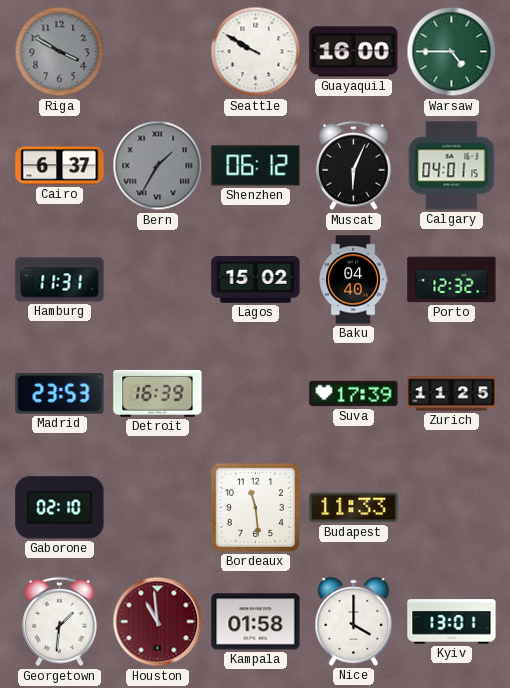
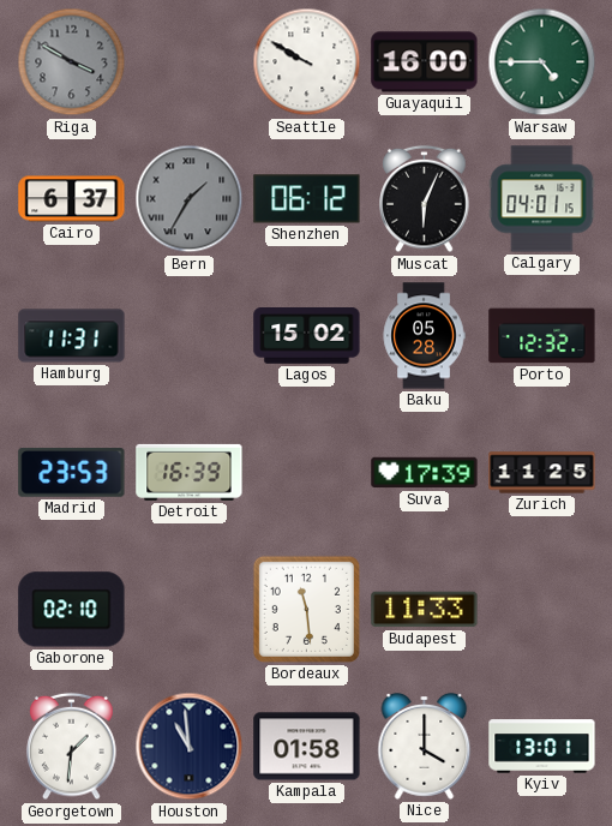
Baku: 04:40 -> 05:28 (424, 336)
Houston dial: burgundy -> navy (190, 747)
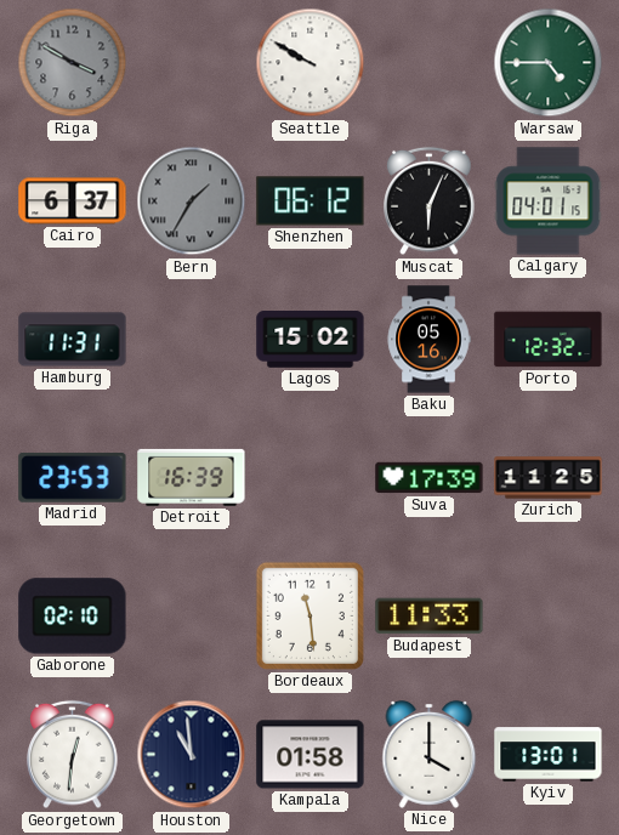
Guayaquil: 16:00 -> none (425, 62)
Baku: 05:28 -> 05:16 (428, 340)
Georgetown: 1:31 -> 12:31 (73, 755)
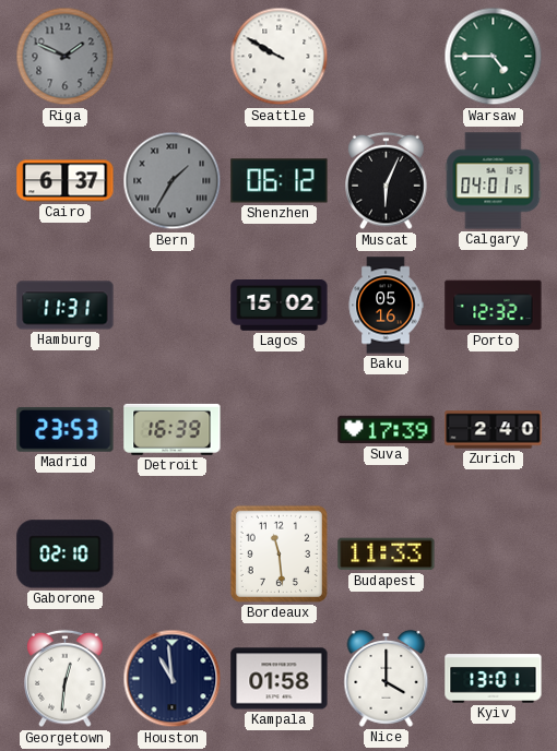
Riga: 3:50 -> 1:49 (66, 57)
Zurich: 11:25 -> 2:40 (494, 430)
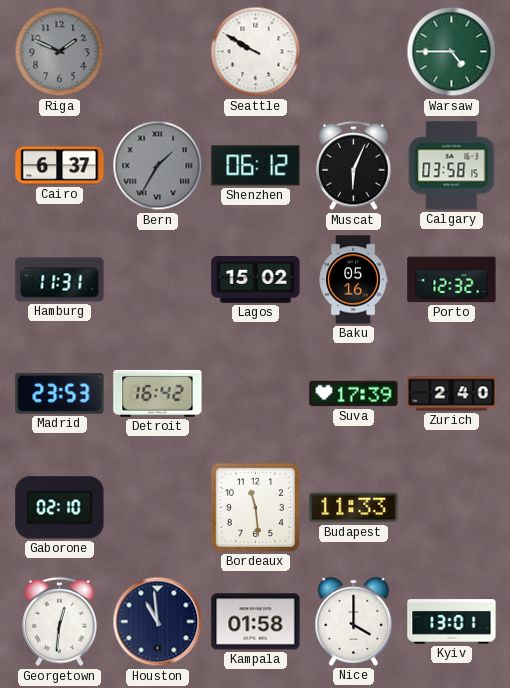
Calgary: 04:01 -> 03:58 (452, 166)
Detroit: 16:39 -> 16:42 (158, 393)
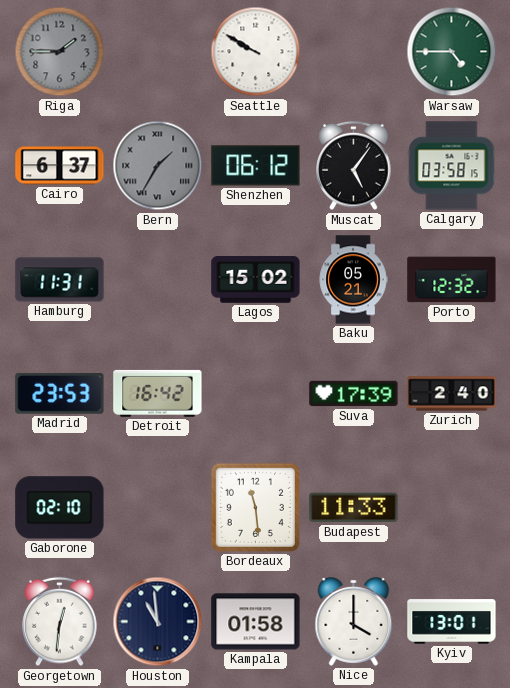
Riga: 1:49 -> 1:45 (60, 52)
Muscat: 6:04 -> 5:06 (354, 166)
Baku: 05:16 -> 05:21 (353, 280)
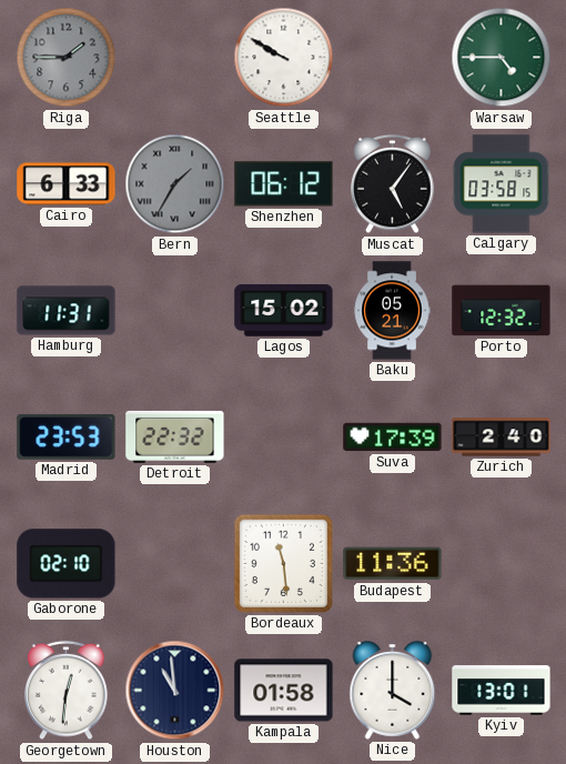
Cairo: 6:37 -> 6:33 (67, 184)
Detroit: 16:42 -> 22:32 (175, 436)
Budapest: 11:33 -> 11:36 (393, 564)
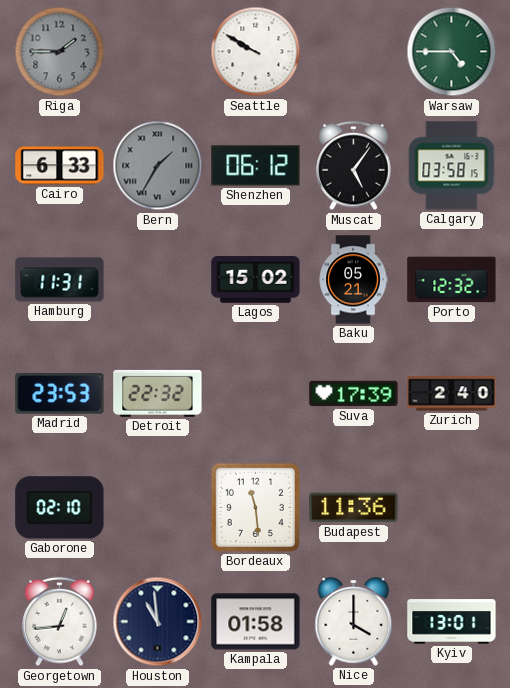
Georgetown: 12:31 -> 12:44 (60, 622)
